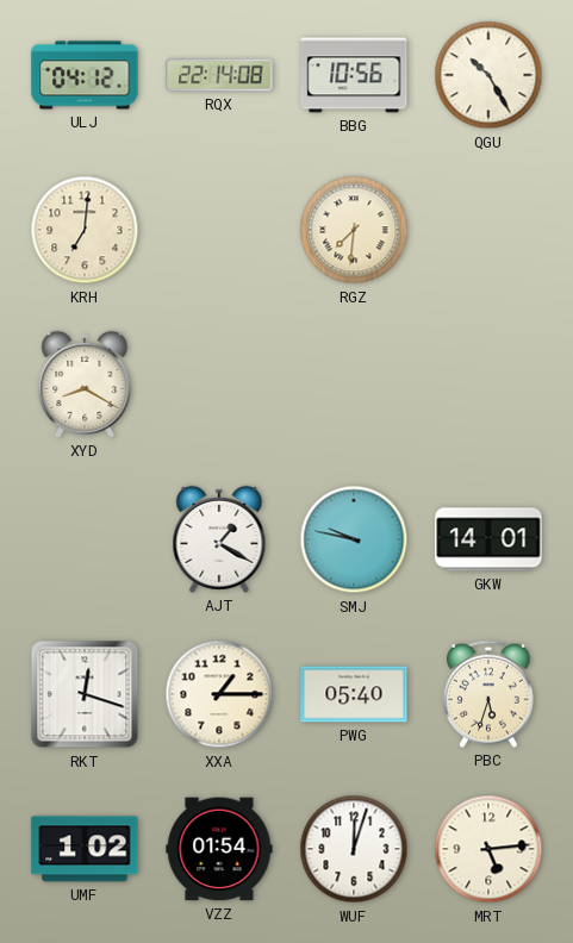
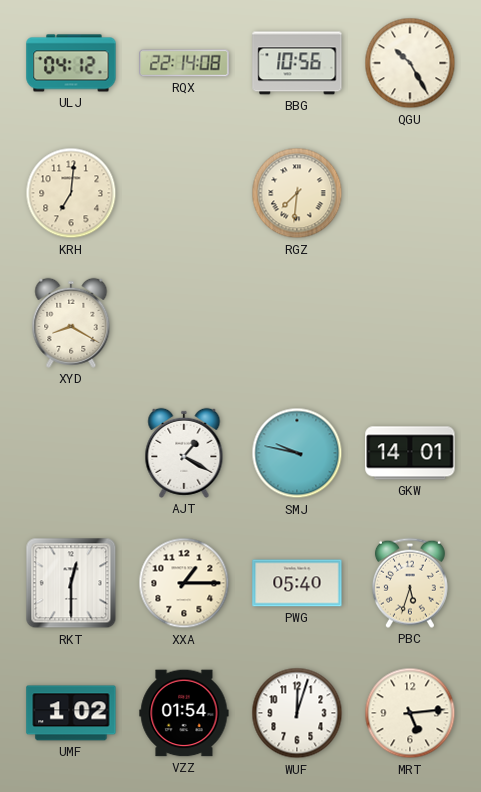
RKT: 12:18 -> 12:30 (71, 583)
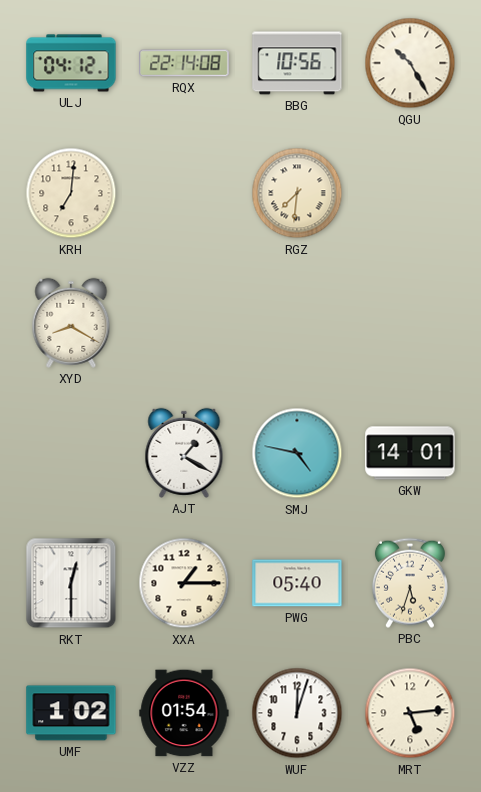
SMJ: 9:47 -> 4:47 (297, 453)
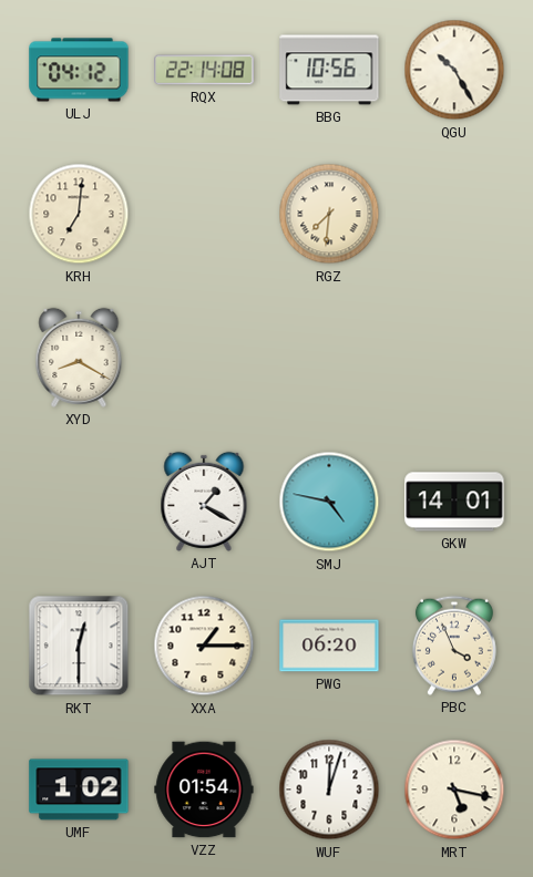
PWG: 05:40 -> 06:20 (329, 646)
PBC: 5:33 -> 3:56 (454, 646)
MRT: 5:14 -> 5:17 (454, 790)
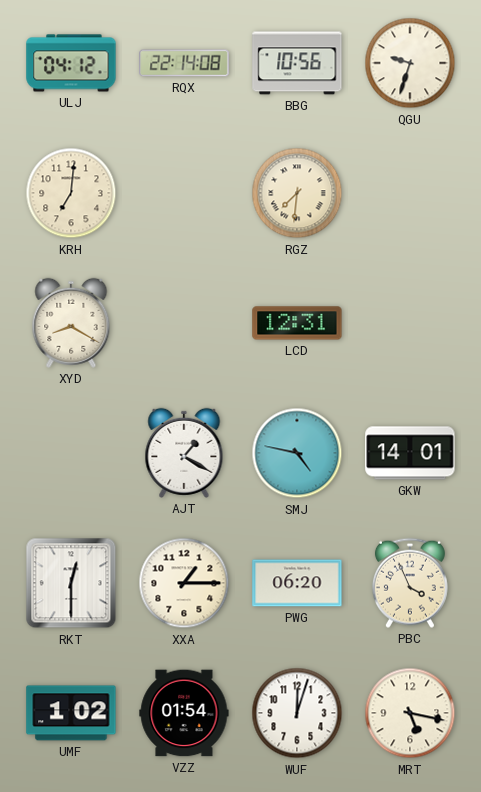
QGU: 10:25 -> 9:33 (410, 63)
LCD: none -> 12:31 (297, 323)
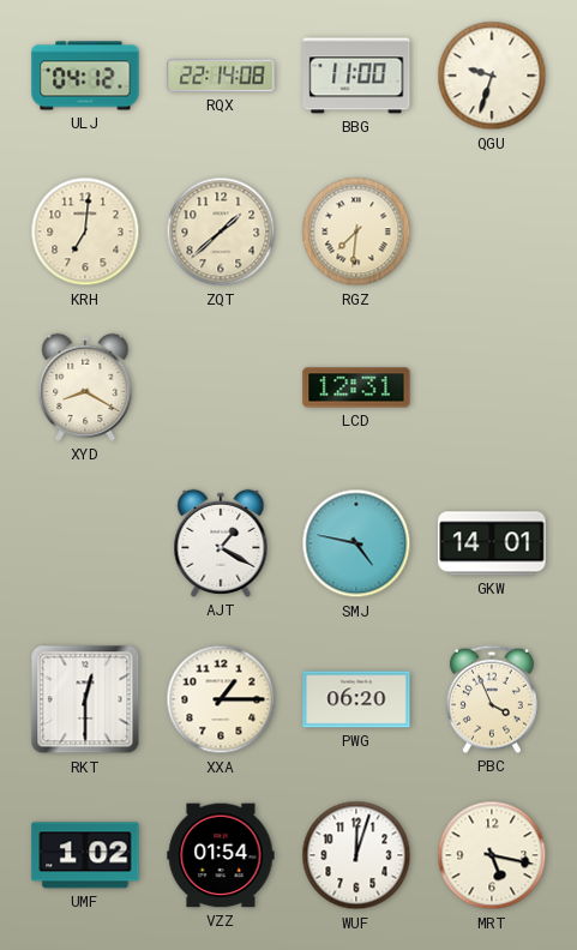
BBG: 10:56 -> 11:00 (356, 76)
ZQT: none -> 1:38 (221, 232)
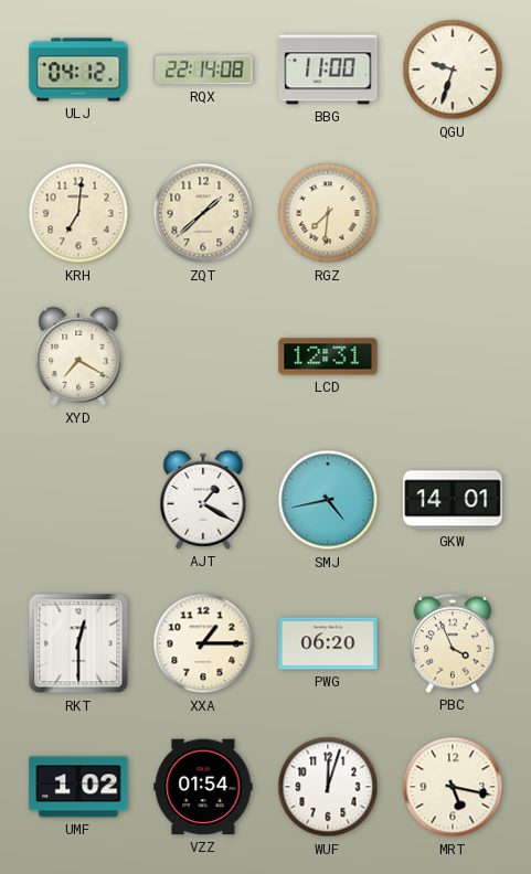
XYD: 8:20 -> 7:20 (78, 356)
SMJ: 4:47 -> 4:43 (328, 500)
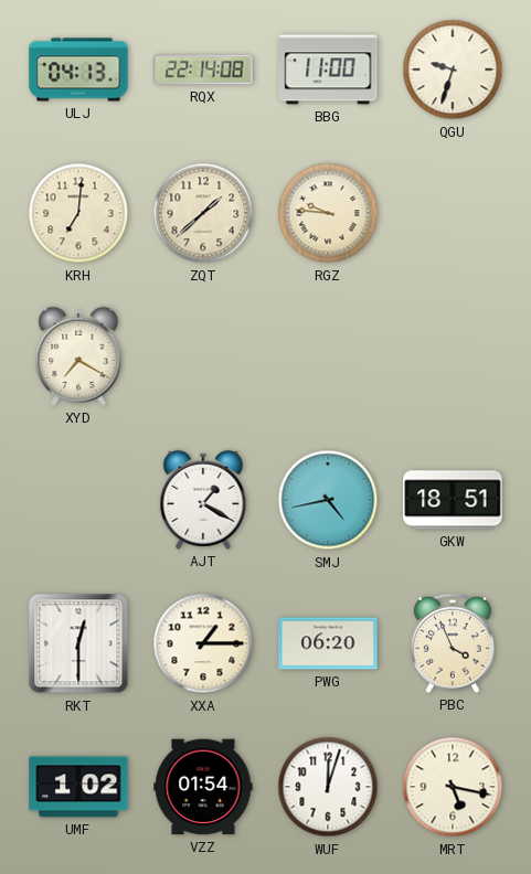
ULJ: 04:12 -> 04:13 (78, 70)
RGZ: 7:31 -> 9:46 (328, 213)
LCD: 12:31 -> none (328, 356)
GKW: 14:01 -> 18:51 (453, 500)
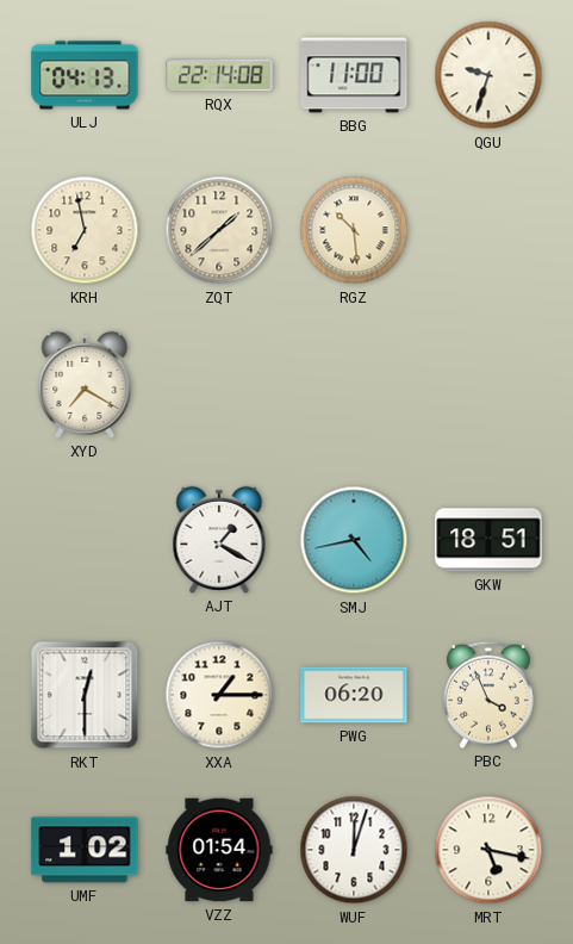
KRH: 7:01 -> 6:58 (85, 230)
RGZ: 9:46 -> 10:29 (354, 230)
